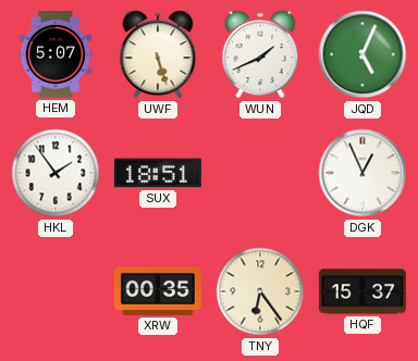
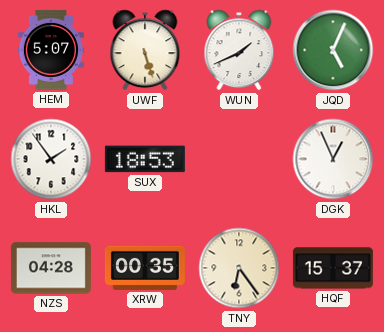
SUX: 18:51 -> 18:53 (145, 159)
NZS: none -> 04:28 (51, 268)
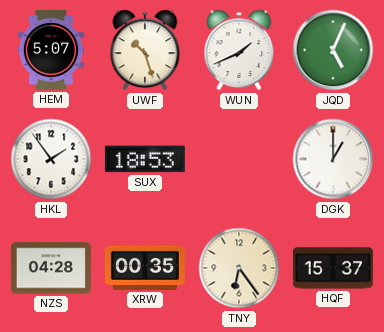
UWF: 5:27 -> 10:27 (145, 50)
DGK: 12:56 -> 1:00 (333, 159)
